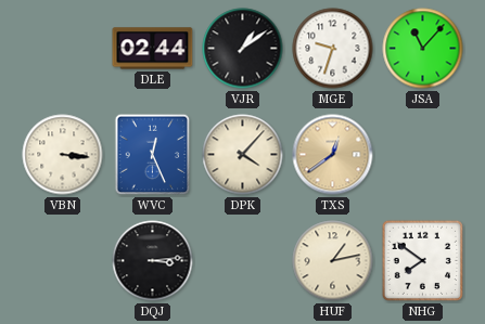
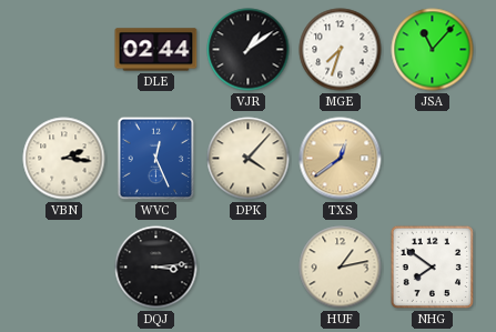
MGE: 9:33 -> 7:33 (341, 50)
VBN: 3:16 -> 2:16 (64, 159)
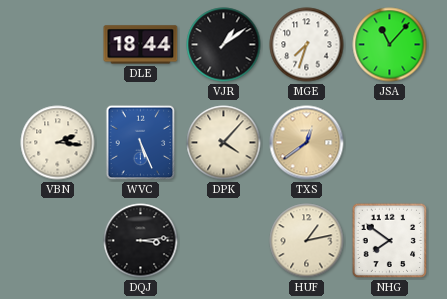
DLE: 02:44 -> 18:44 (141, 45)
WVC: 12:26 -> 5:26 (141, 143)
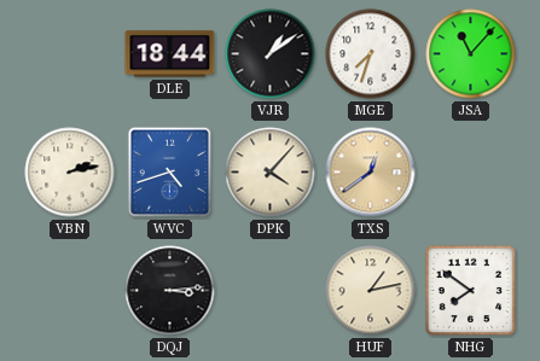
VBN: 2:16 -> 2:13 (70, 173)
WVC: 5:26 -> 4:42 (170, 173)
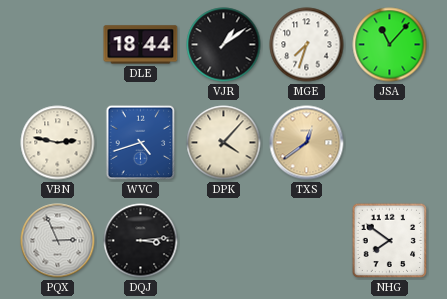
VBN: 2:13 -> 2:47 (58, 143)
PQX: none -> 2:56 (58, 241)
HUF: 1:13 -> none (371, 291)
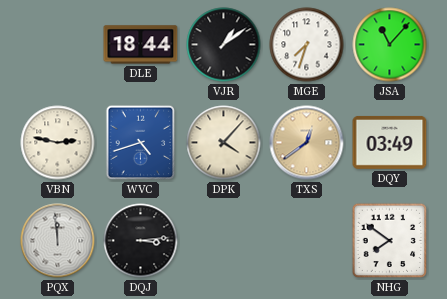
DQY: none -> 03:49 (390, 142)
PQX: 2:56 -> 11:59 (58, 241)
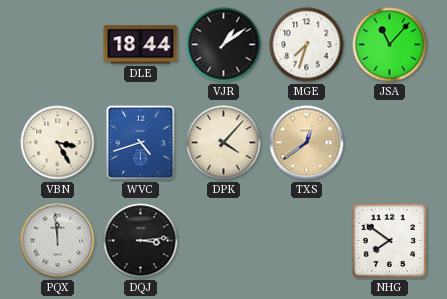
VBN: 2:47 -> 3:25 (58, 143)
DQY: 03:49 -> none (390, 142)
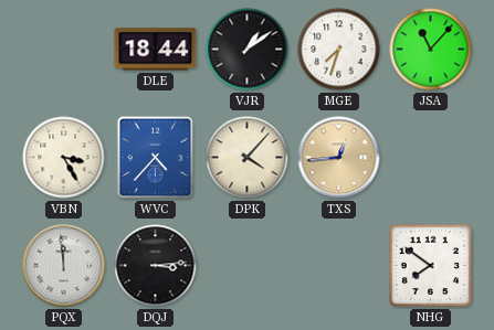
WVC: 4:42 -> 4:37 (156, 158)
TXS: 12:39 -> 12:44 (339, 158)
